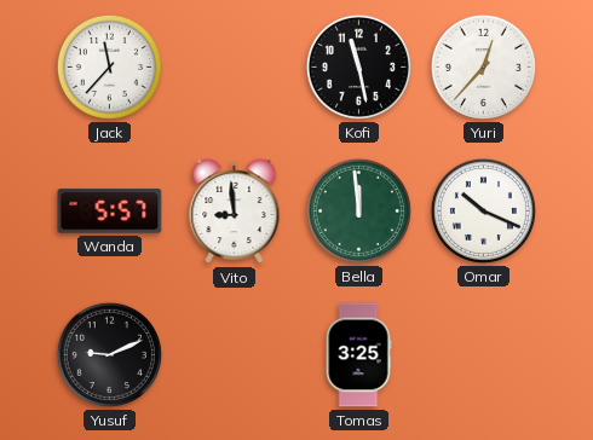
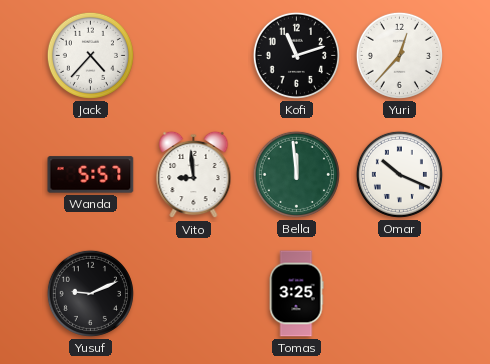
Jack: 11:37 -> 4:37 (90, 55)
Kofi: 11:28 -> 11:12 (296, 55)
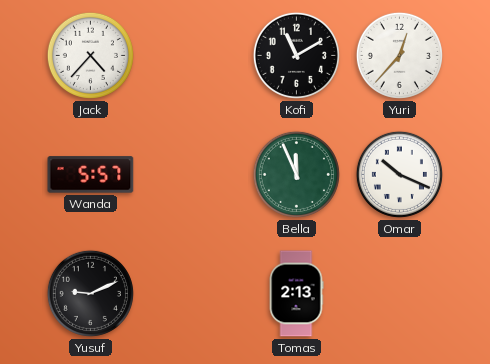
Kofi: 11:12 -> 11:10 (296, 55)
Vito: 8:59 -> none (194, 175)
Bella: 11:59 -> 11:56 (296, 174)
Tomas: 3:25 -> 2:13 (296, 294)
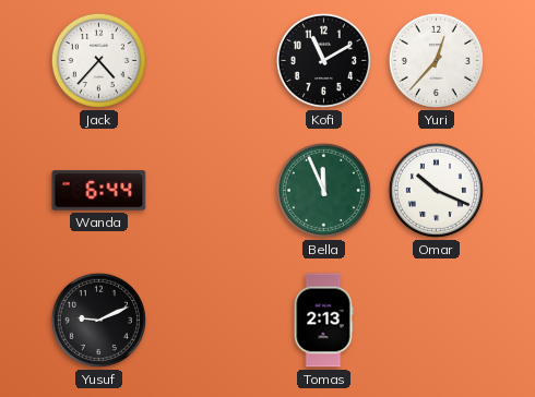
Wanda: 5:57 -> 6:44 (99, 191)
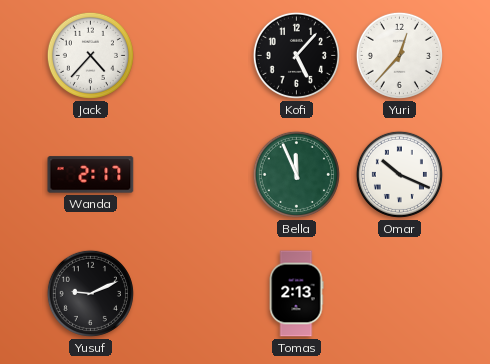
Kofi: 11:10 -> 5:07 (296, 55)
Wanda: 6:44 -> 2:17 (91, 175)
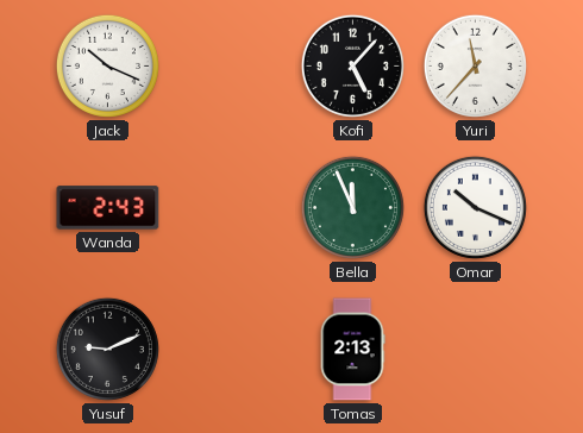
Jack: 4:37 -> 10:19 (107, 65)
Yuri: 12:37 -> 11:37 (475, 65)
Wanda: 2:17 -> 2:43 (108, 208)
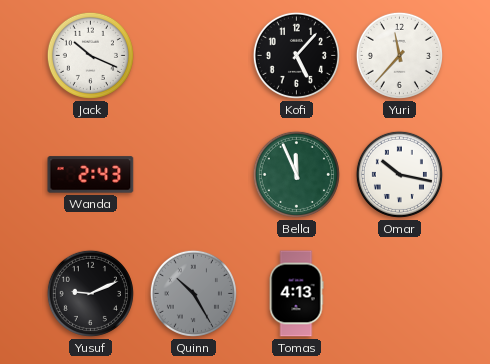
Omar: 10:19 -> 10:17 (399, 174)
Quinn: none -> 10:25 (193, 293)
Tomas: 2:13 -> 4:13 (296, 294)
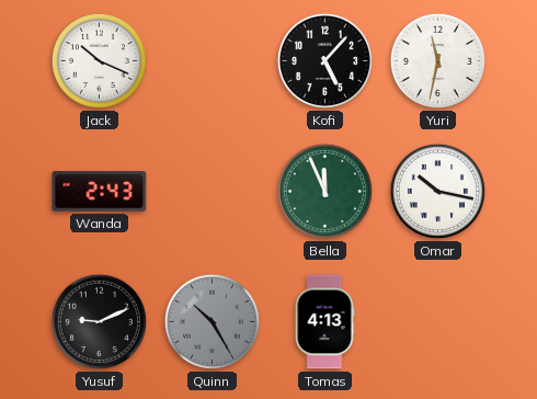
Yuri: 11:37 -> 11:32 (437, 60)
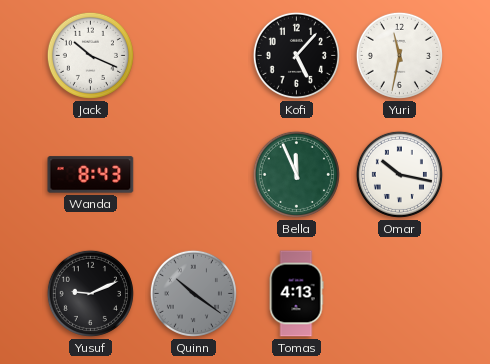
Wanda: 2:43 -> 8:43 (91, 175)
Quinn: 10:25 -> 10:21 (193, 293)
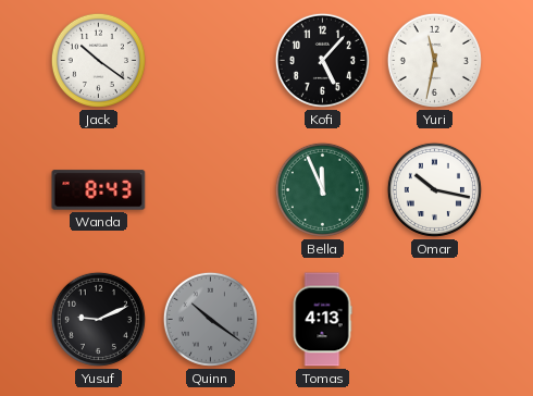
Jack: 10:19 -> 10:21 (98, 60)
